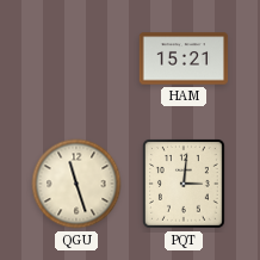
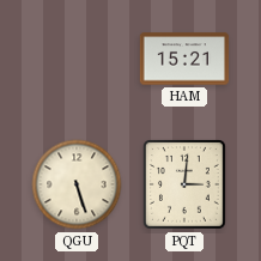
QGU: 11:27 -> 5:27 (77, 184)
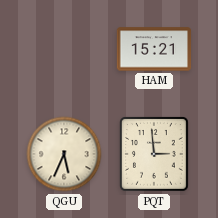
QGU: 5:27 -> 5:34 (64, 154)
PQT: 3:01 -> 2:59 (155, 155)
